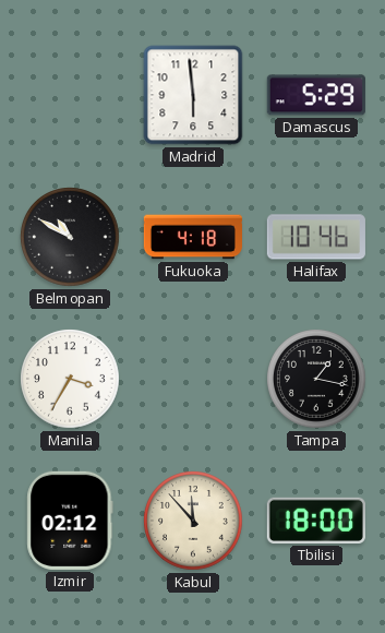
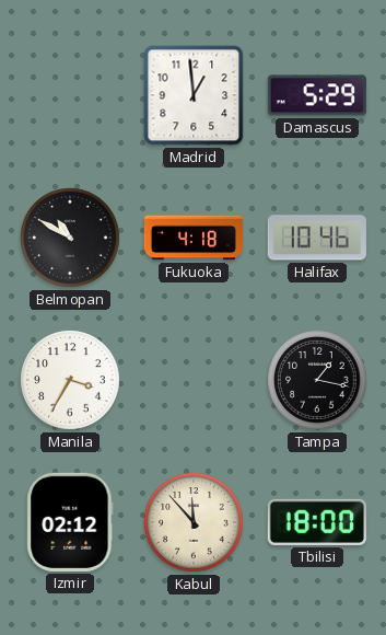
Madrid: 5:59 -> 12:59 (194, 95)
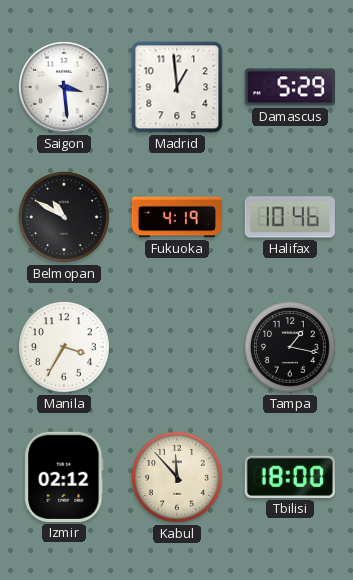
Saigon: none -> 3:29 (65, 88)
Fukuoka: 4:18 -> 4:19 (176, 217)
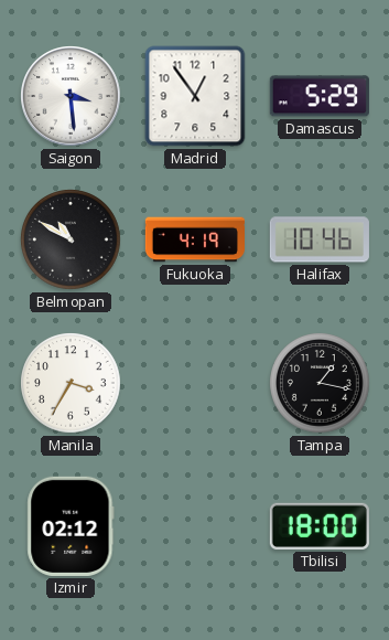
Madrid: 12:59 -> 12:54 (195, 96)
Kabul: 11:53 -> none (177, 477)
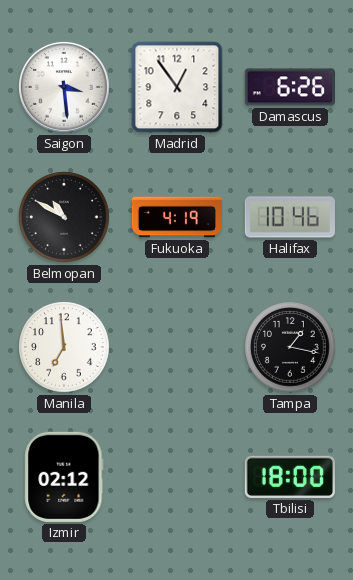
Damascus: 5:29 -> 6:26 (290, 87)
Manila: 3:35 -> 6:59 (64, 347)
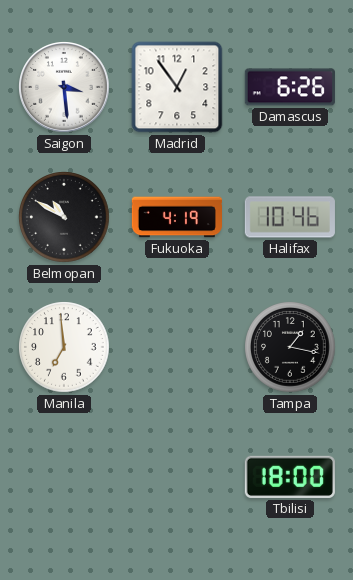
Izmir: 02:12 -> none (64, 477)
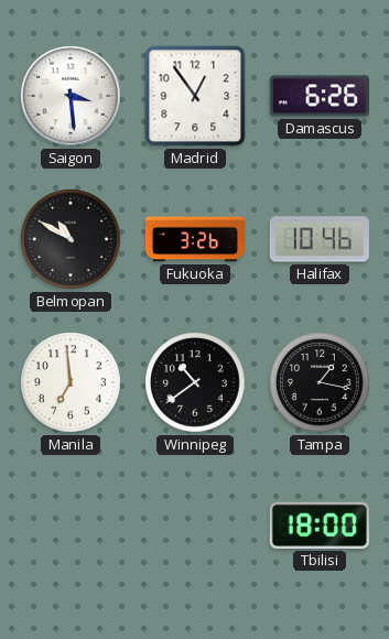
Fukuoka: 4:19 -> 3:26 (194, 239)
Winnipeg: none -> 10:39 (195, 382)
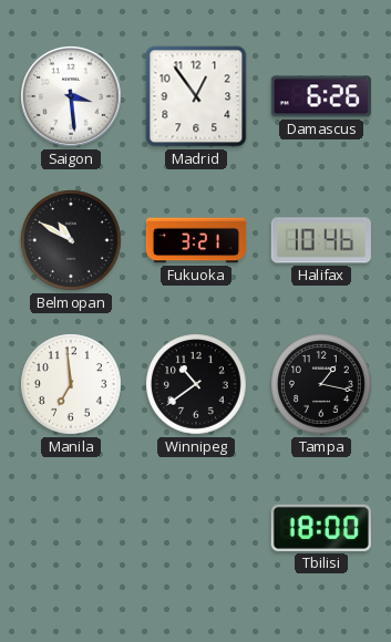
Fukuoka: 3:26 -> 3:21 (195, 240)
